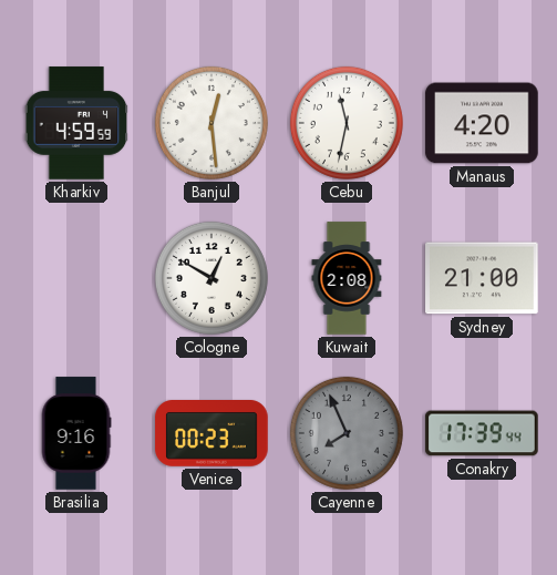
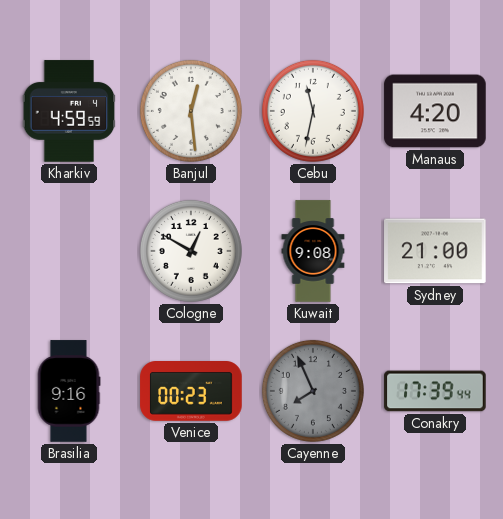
Kuwait: 2:08 -> 9:08 (313, 251)
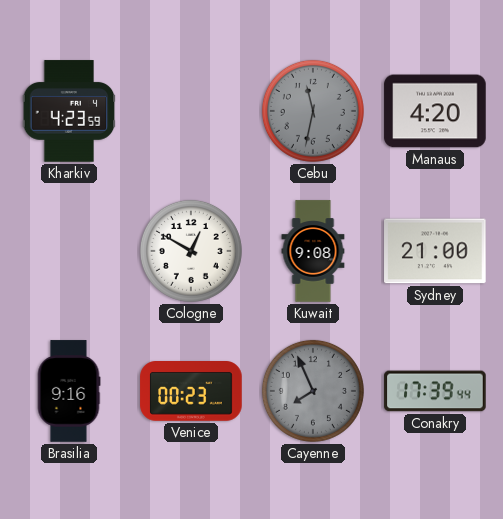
Kharkiv: 4:59 -> 4:23 (69, 111)
Banjul: 12:29 -> none (191, 111)
Cebu dial: white -> grey (313, 111)
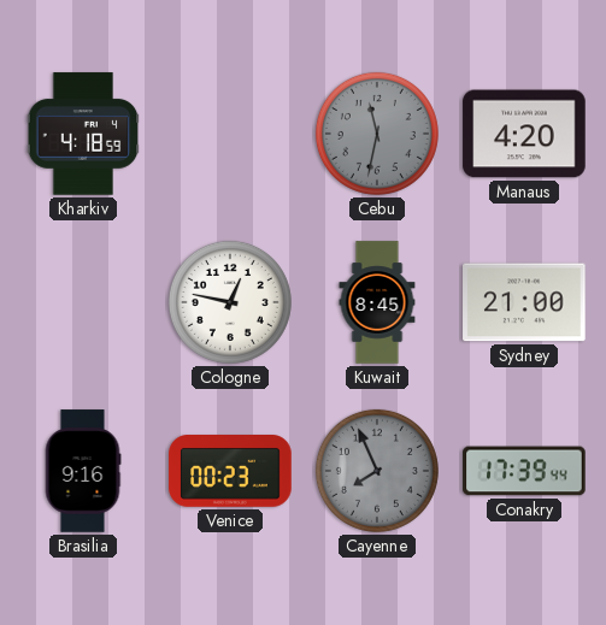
Kharkiv: 4:23 -> 4:18 (83, 134)
Cologne: 12:50 -> 12:47 (230, 302)
Kuwait: 9:08 -> 8:45 (377, 302)
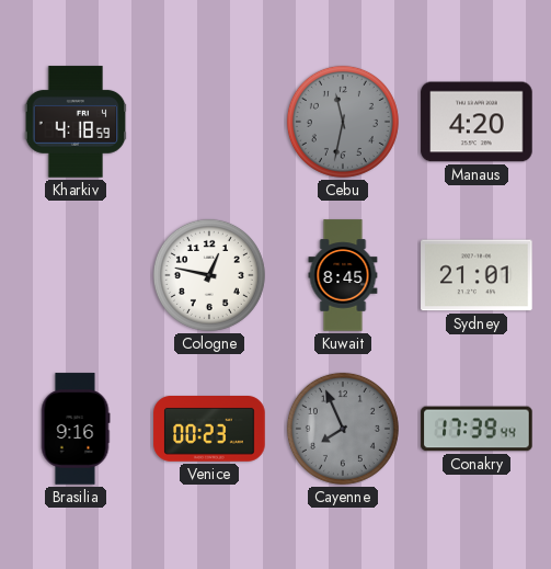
Sydney: 21:00 -> 21:01 (477, 275)
